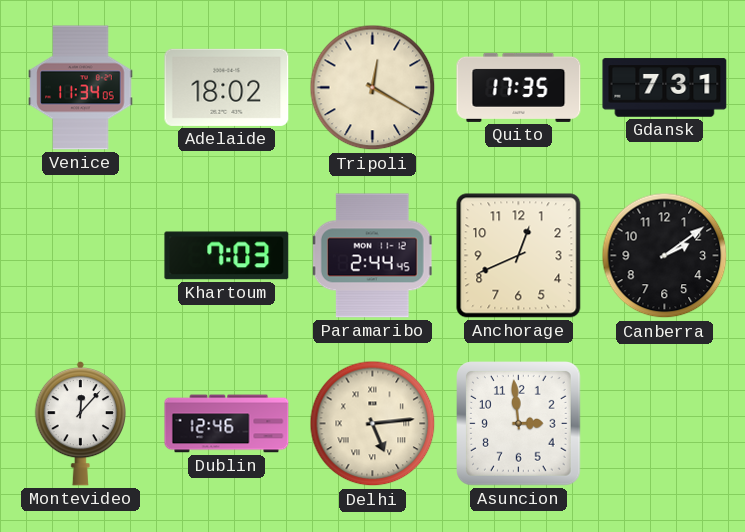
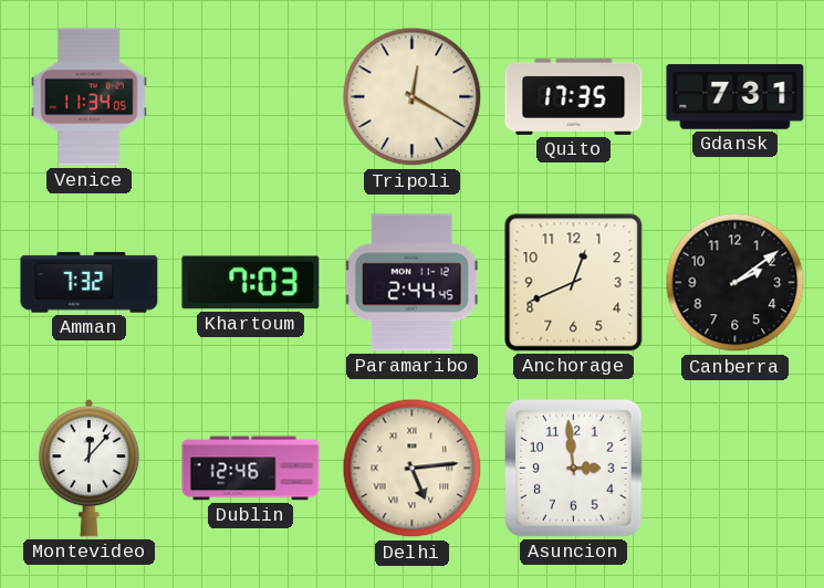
Adelaide: 18:02 -> none (227, 87)
Amman: none -> 7:32 (90, 283)
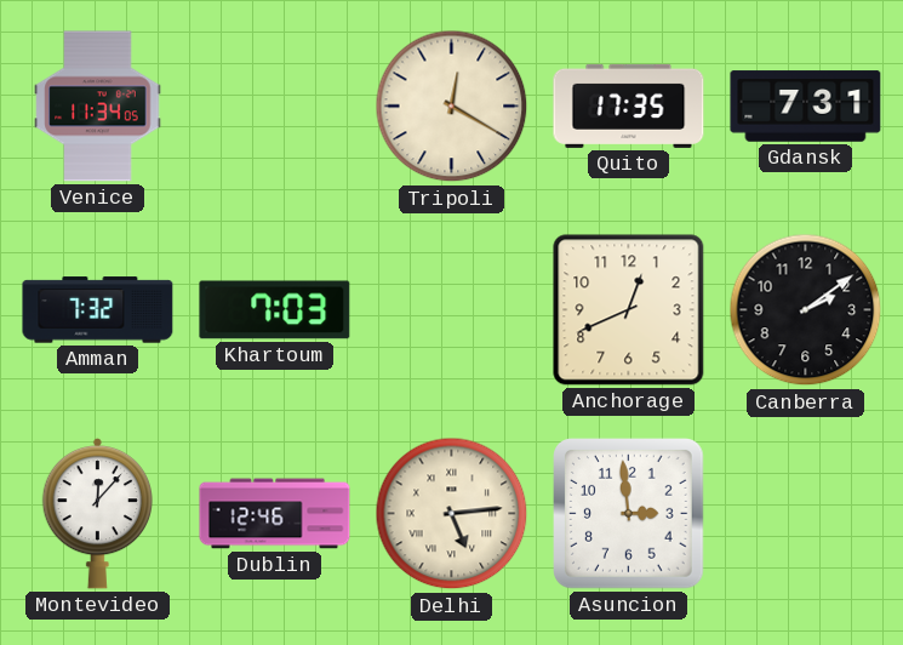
Paramaribo: 2:44 -> none (411, 283)
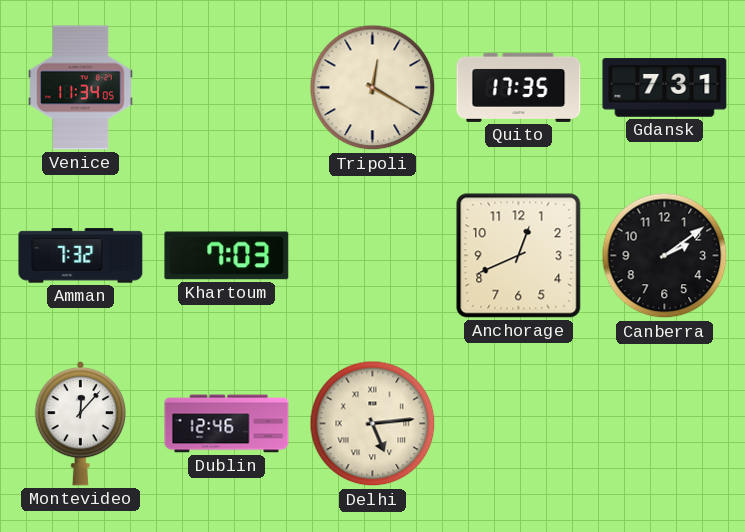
Asuncion: 2:59 -> none (629, 514)
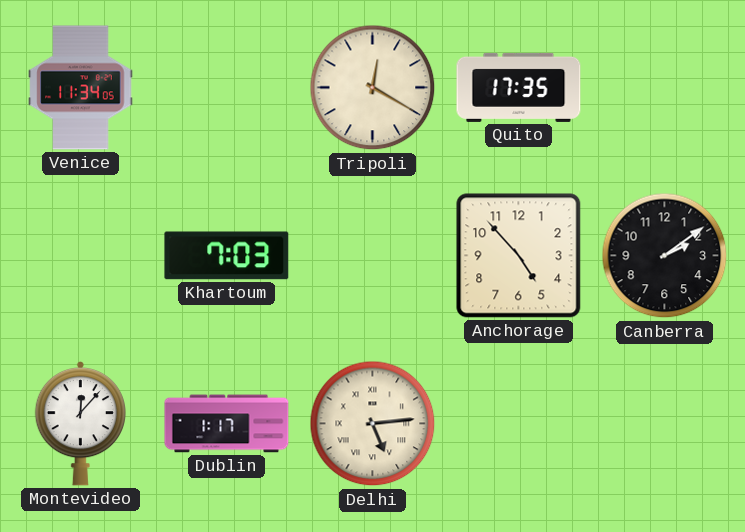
Gdansk: 7:31 -> none (665, 88)
Amman: 7:32 -> none (81, 256)
Anchorage: 12:41 -> 4:53 (519, 256)
Dublin: 12:46 -> 1:17 (227, 424)
